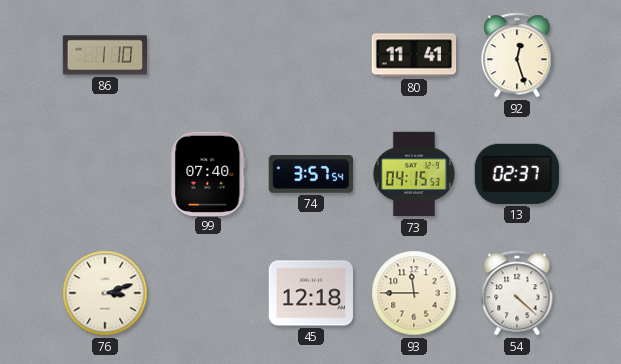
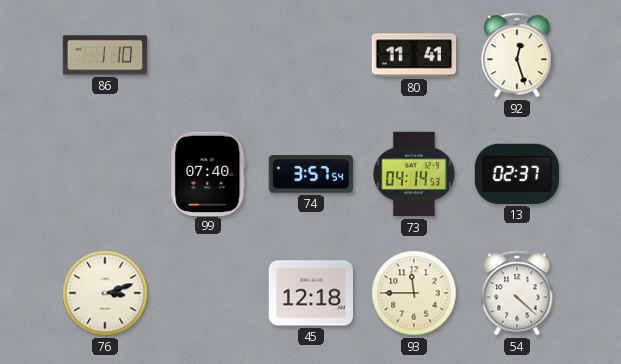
73: 04:15 -> 04:14 (414, 174)
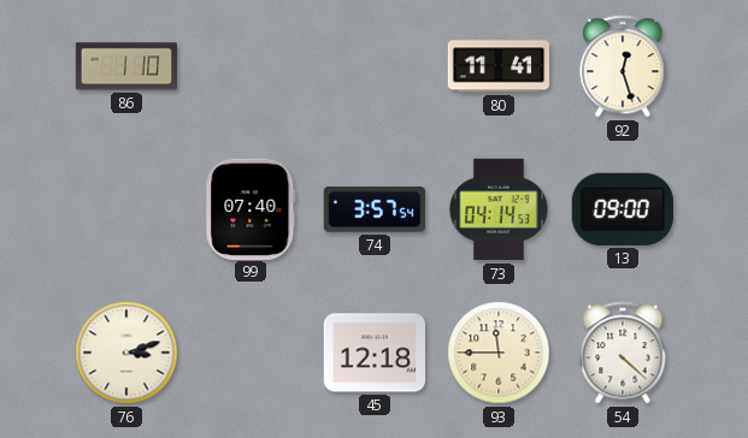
13: 02:37 -> 09:00 (623, 209)
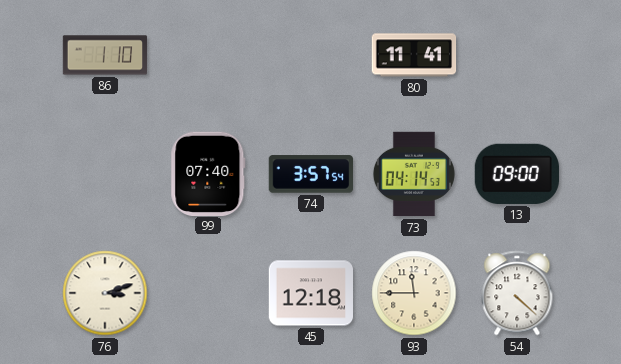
92: 12:27 -> none (623, 66)
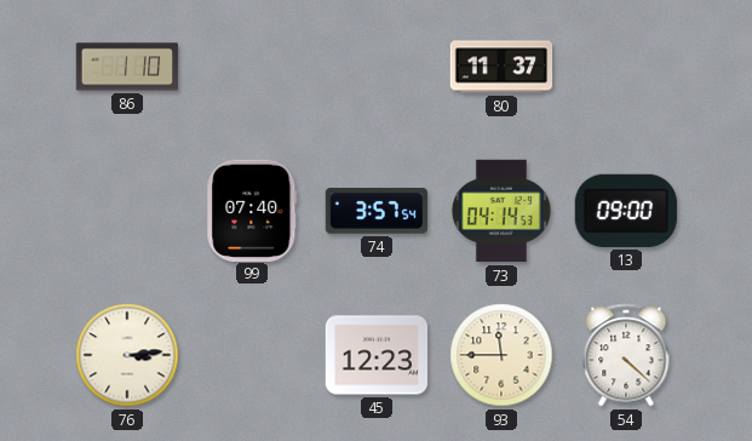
80: 11:41 -> 11:37 (501, 67)
76: 3:12 -> 3:14 (127, 355)
45: 12:18 -> 12:23 (377, 355)
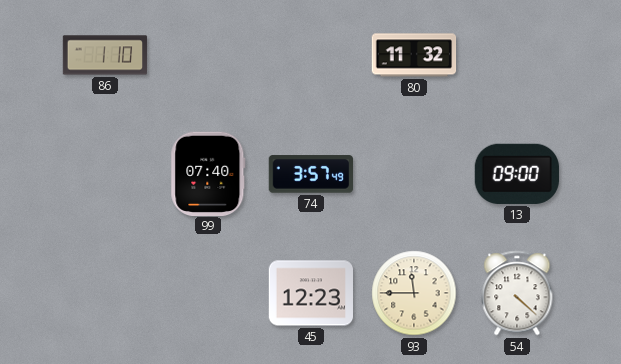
80: 11:37 -> 11:32 (414, 55)
74: 3:57:54 -> 3:57:49 (310, 174)
73: 04:14 -> none (501, 211)
76: 3:14 -> none (127, 355)
